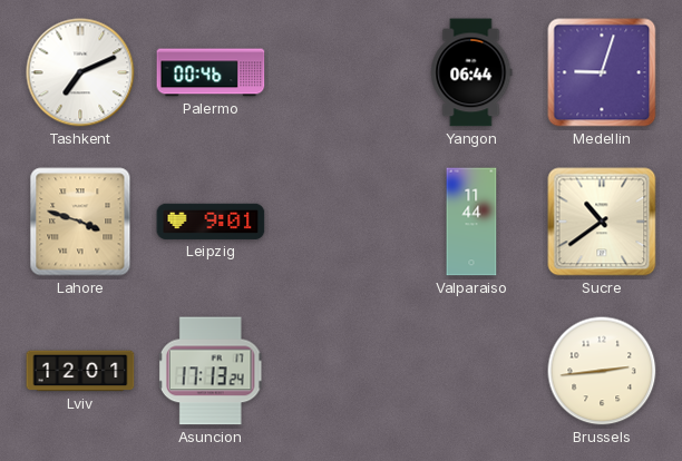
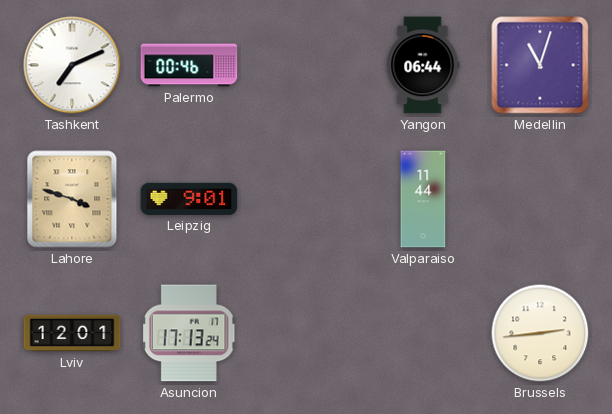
Medellin: 9:03 -> 11:03 (540, 65)
Sucre: 10:39 -> none (602, 222)
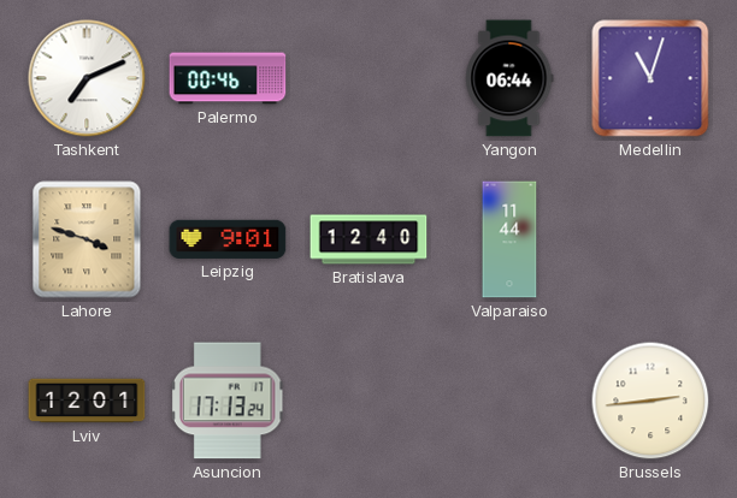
Bratislava: none -> 12:40 (368, 239)
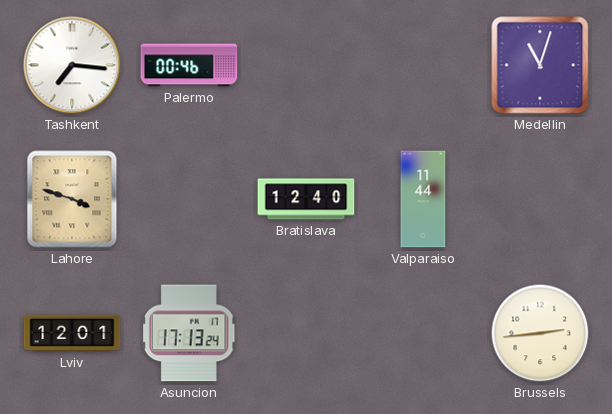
Tashkent: 7:11 -> 7:16 (72, 65)
Yangon: 06:44 -> none (509, 78)
Leipzig: 9:01 -> none (228, 239)
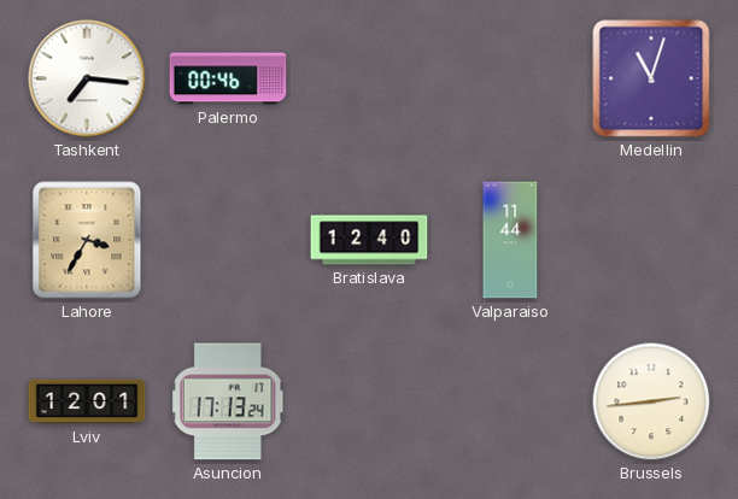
Lahore: 3:48 -> 3:35 (87, 240)
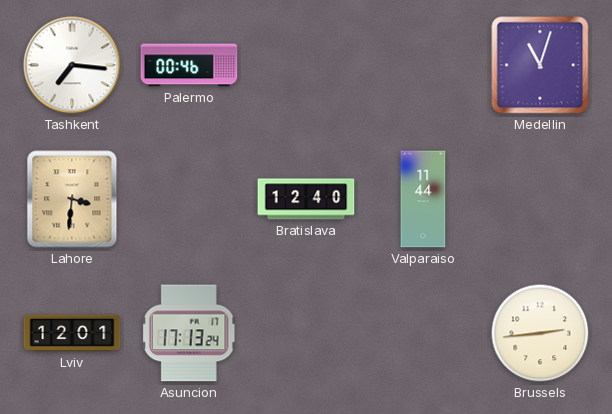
Lahore: 3:35 -> 3:31 (72, 199)
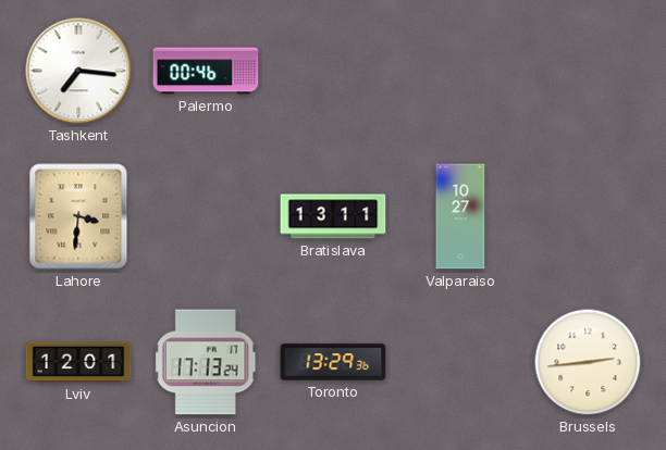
Medellin: 11:03 -> none (540, 65)
Bratislava: 12:40 -> 13:11 (333, 216)
Valparaiso: 11:44 -> 10:27 (460, 216)
Toronto: none -> 13:29 (333, 362)
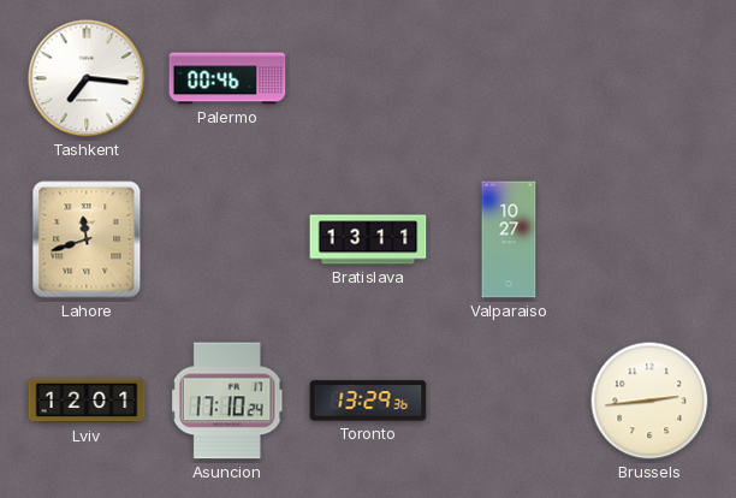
Lahore: 3:31 -> 11:42 (87, 239)
Asuncion: 17:13 -> 17:10 (227, 401)
